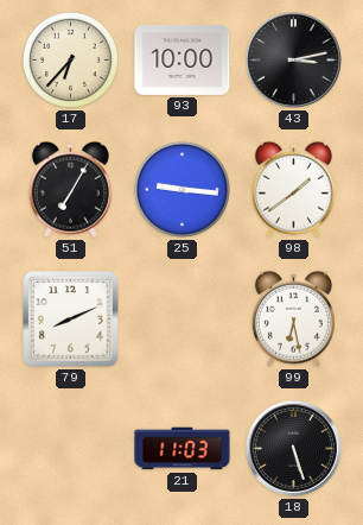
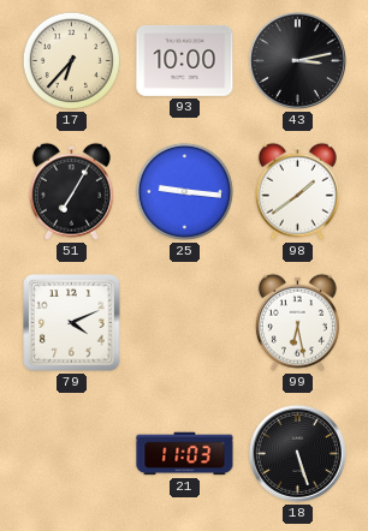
79: 8:11 -> 4:11 (72, 323)
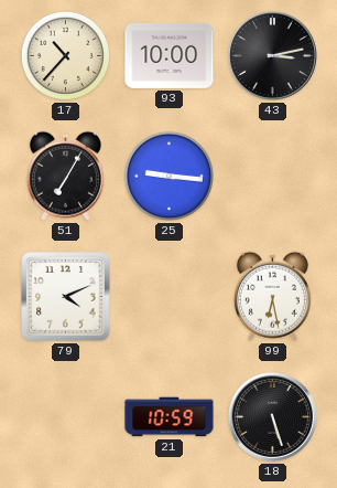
17: 6:37 -> 10:37 (65, 55)
98: 1:39 -> none (297, 191)
21: 11:03 -> 10:59 (170, 417)
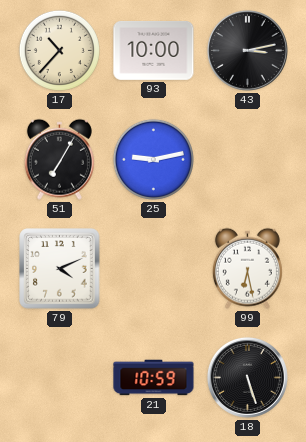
25: 9:16 -> 9:13 (153, 159)
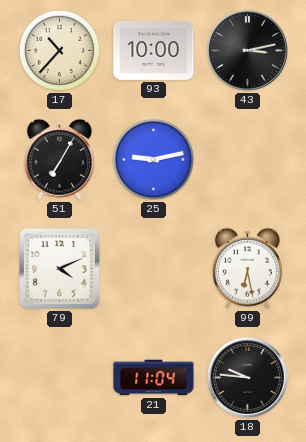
21: 10:59 -> 11:04 (154, 378)
18: 5:27 -> 9:46 (247, 377)
